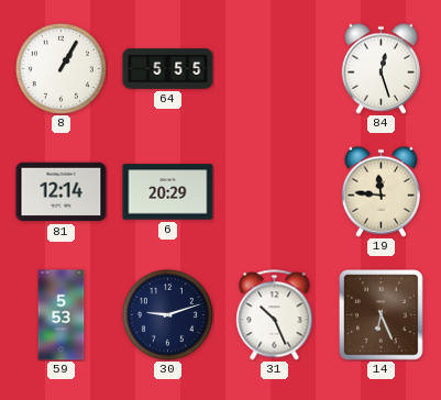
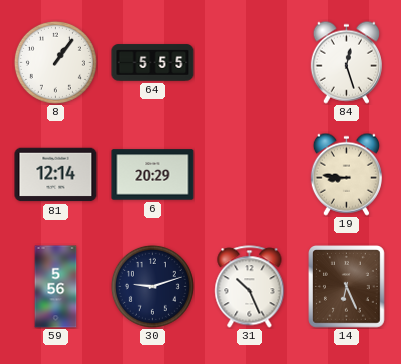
8: 1:05 -> 1:06 (55, 62)
19: 11:46 -> 8:46 (346, 174)
59: 5:53 -> 5:56 (56, 287)
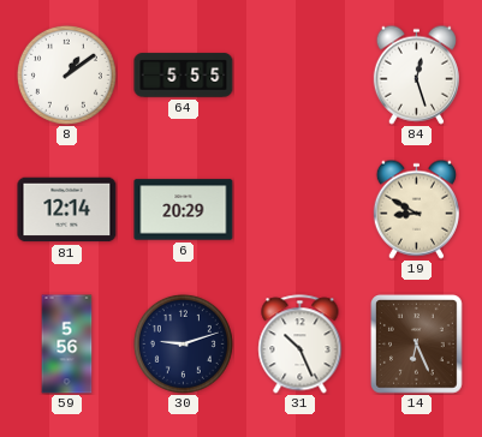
8: 1:06 -> 1:09 (66, 74)
19: 8:46 -> 8:50 (416, 209)
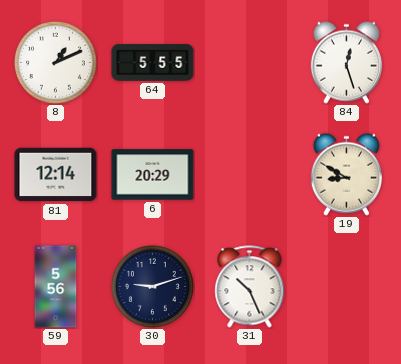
8: 1:09 -> 1:11 (55, 62)
14: 6:26 -> none (417, 345)
